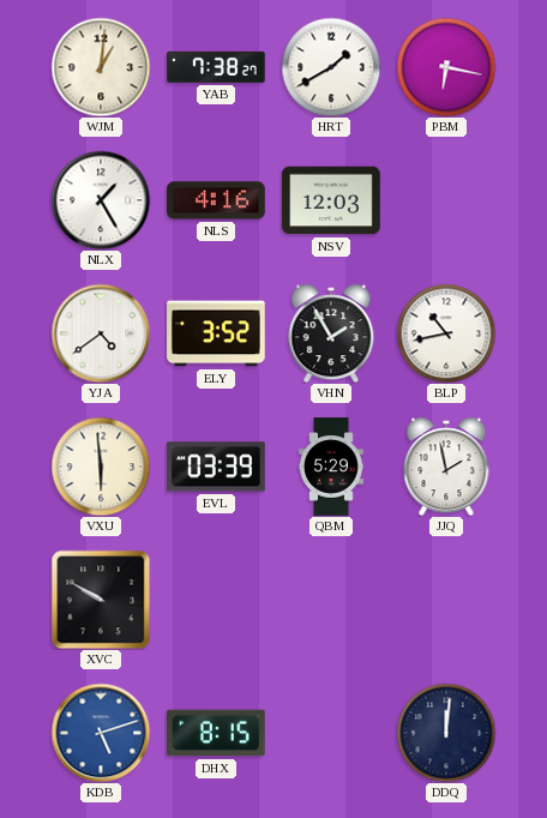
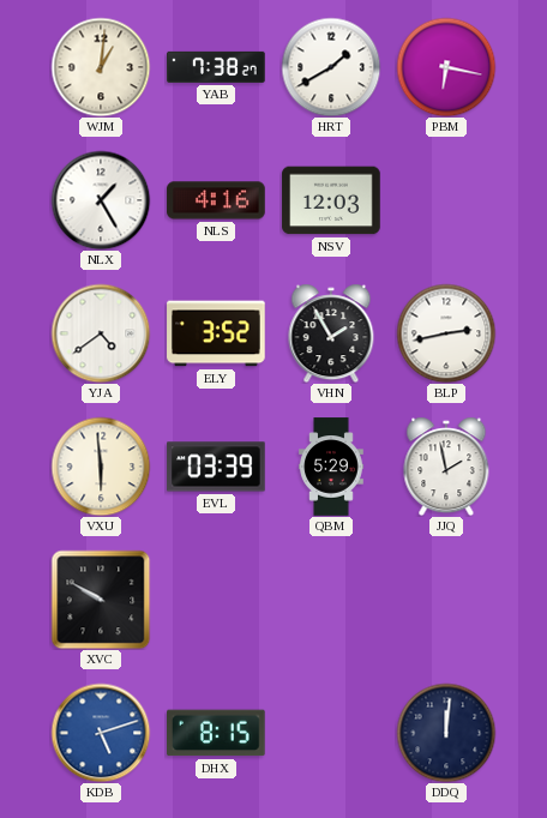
BLP: 10:43 -> 2:43 (446, 333)
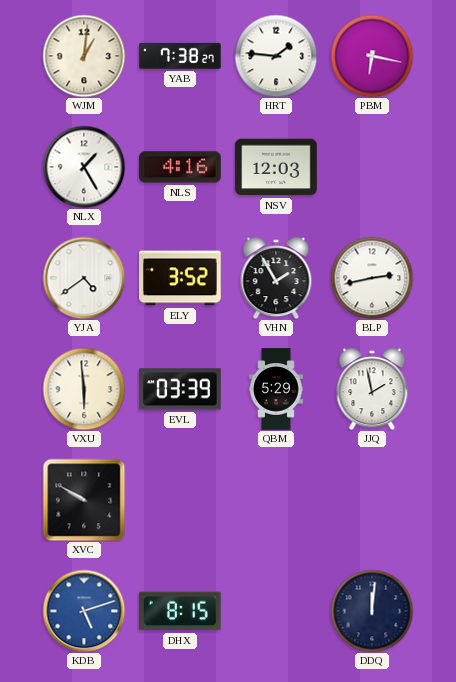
HRT: 1:40 -> 1:46 (276, 56)
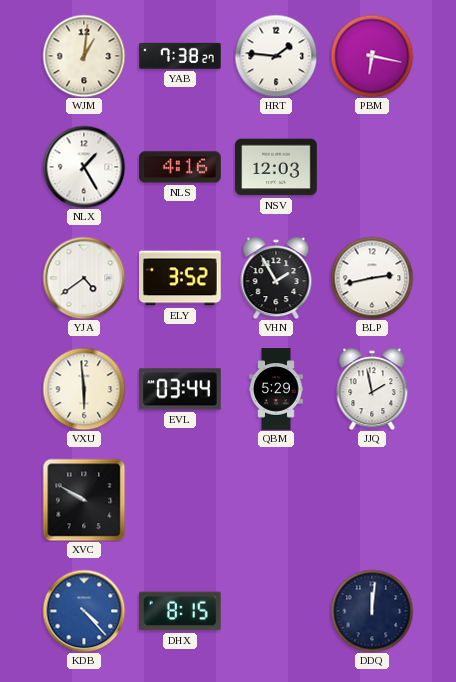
EVL: 03:39 -> 03:44 (180, 389)
KDB: 5:12 -> 4:23 (84, 611)
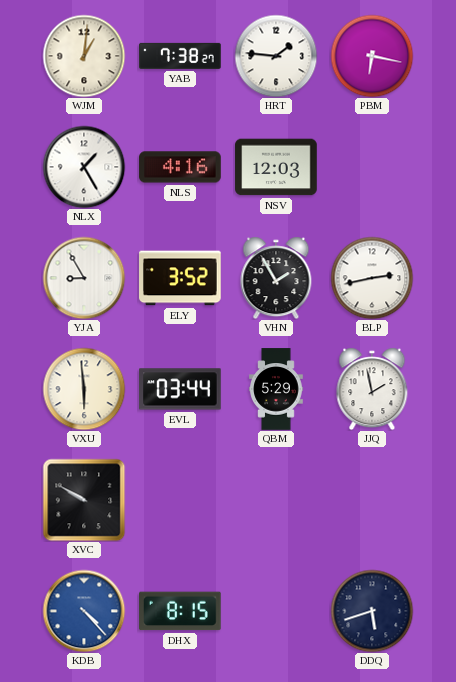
YJA: 4:39 -> 8:55 (84, 278)
DDQ: 12:01 -> 5:42 (372, 611)
